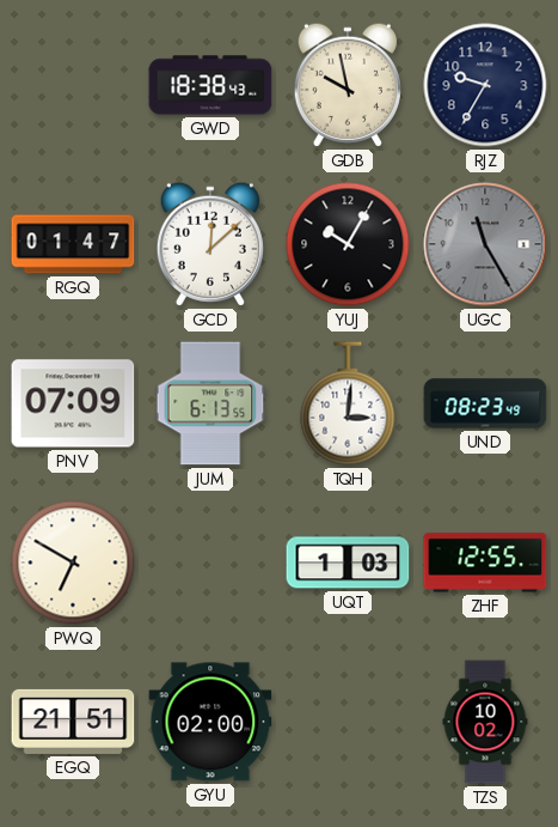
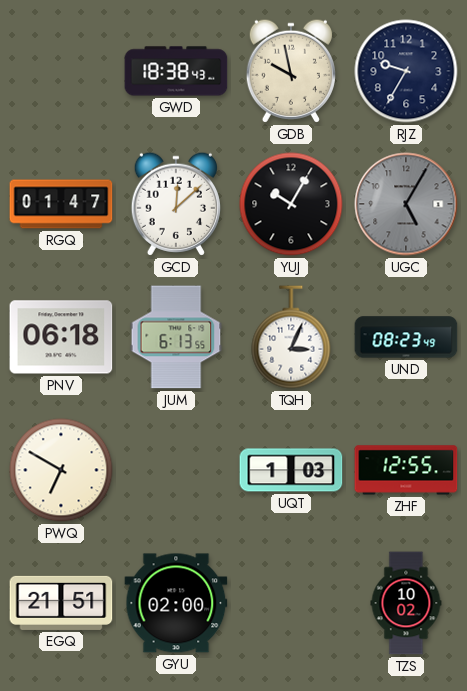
UGC: 11:25 -> 5:05 (406, 204)
PNV: 07:09 -> 06:18 (61, 337)
TQH: 3:01 -> 3:04 (291, 337)
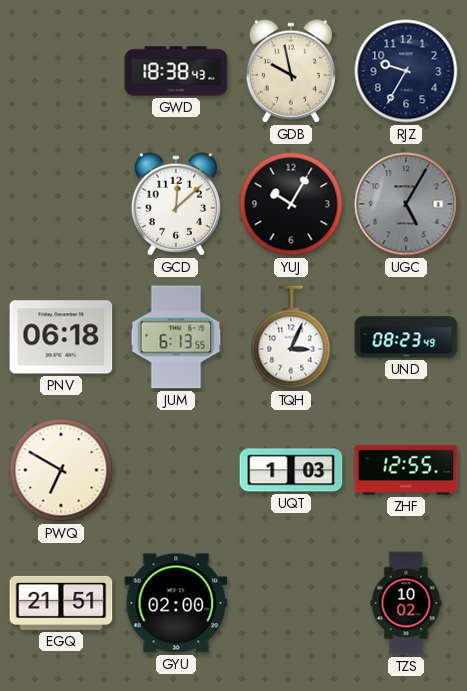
RGQ: 01:47 -> none (61, 204)
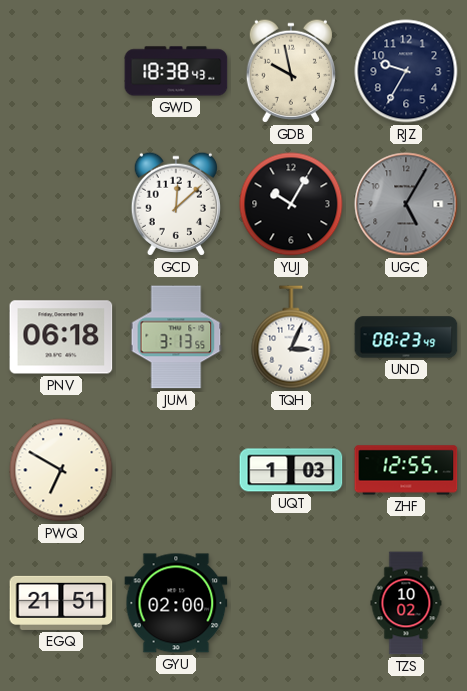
JUM: 6:13 -> 3:13 (176, 337)
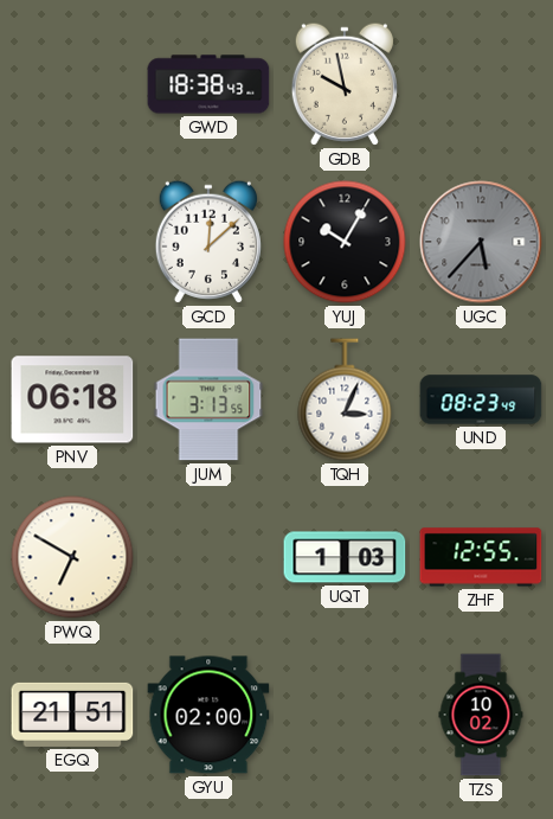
RJZ: 9:35 -> none (406, 71)
UGC: 5:05 -> 5:37 (481, 242)
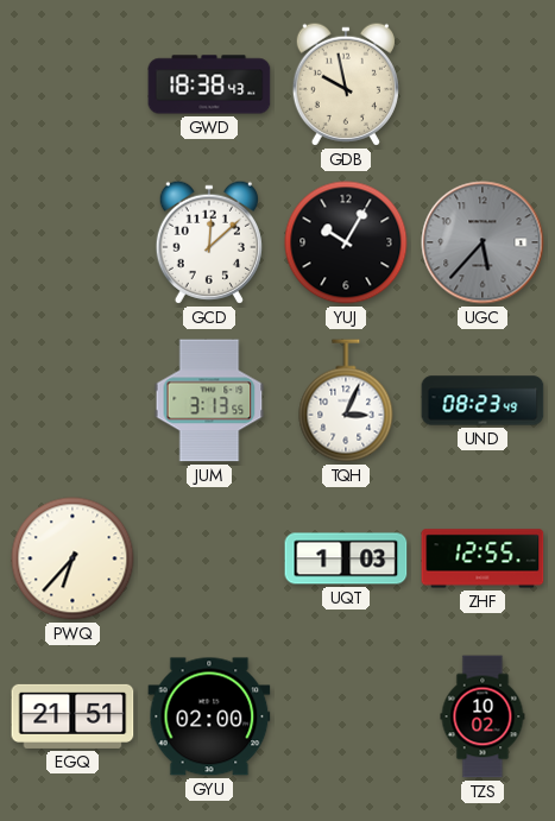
PNV: 06:18 -> none (72, 399)
PWQ: 6:50 -> 6:37 (72, 558)
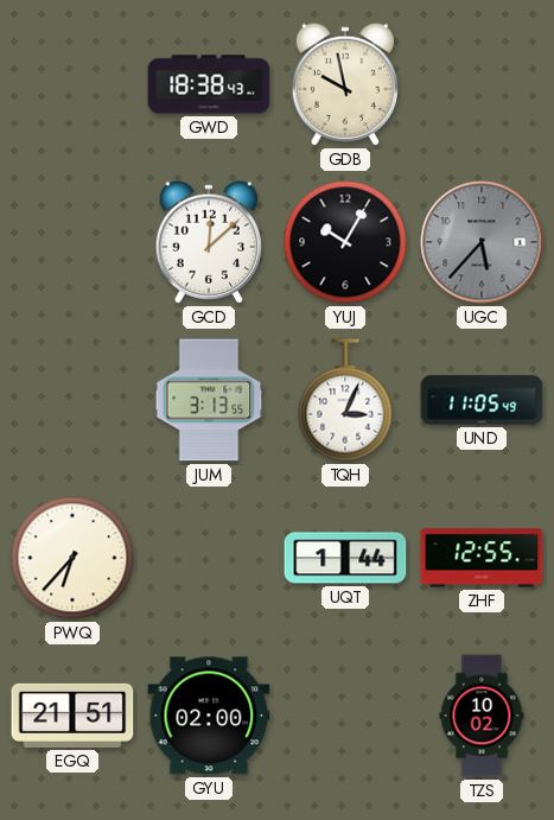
UND: 08:23 -> 11:05 (482, 400)
UQT: 1:03 -> 1:44 (345, 558)
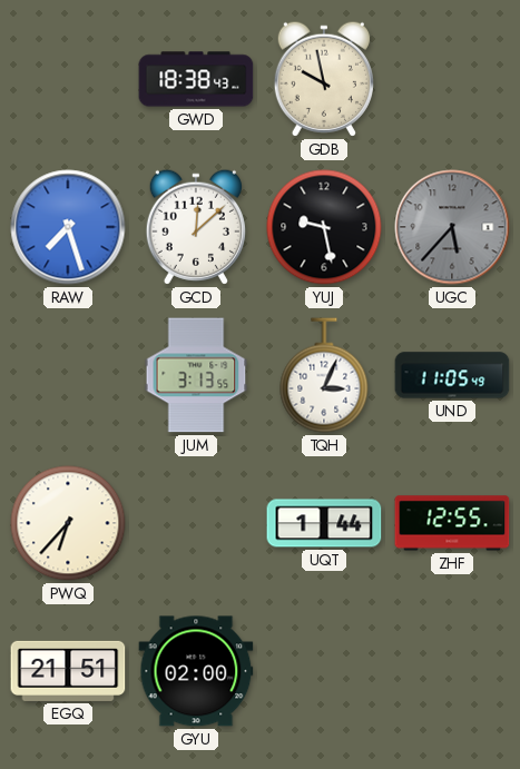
RAW: none -> 7:27 (68, 227)
YUJ: 10:05 -> 9:28 (324, 227)
TZS: 10:02 -> none (482, 716)
